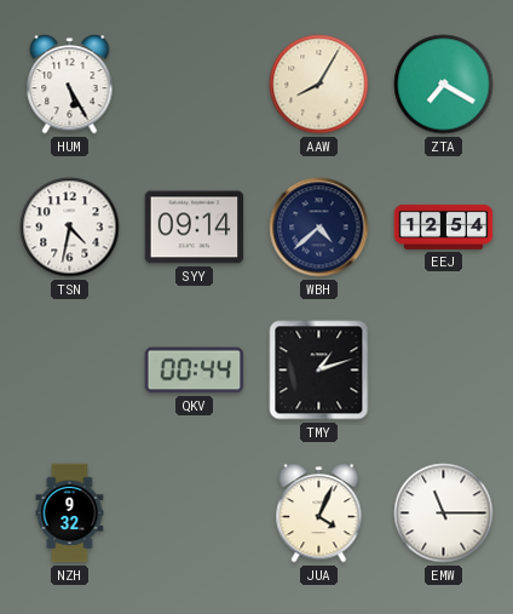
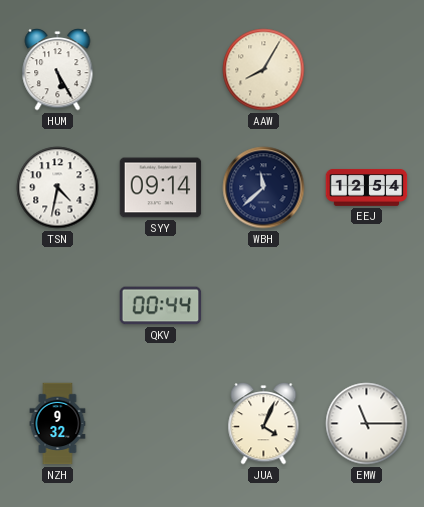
ZTA: 7:20 -> none (444, 85)
WBH: 4:38 -> 11:38 (264, 188)
TMY: 1:12 -> none (319, 371)
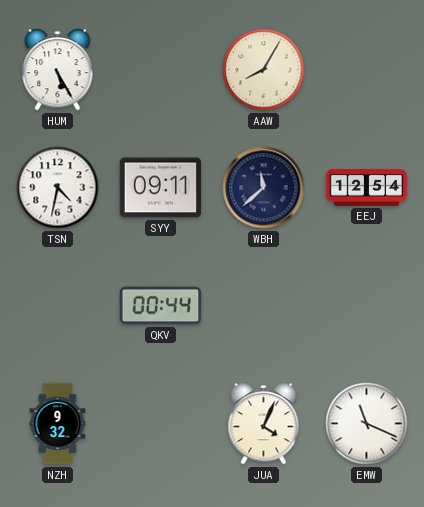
SYY: 09:14 -> 09:11 (161, 188)
EMW: 11:15 -> 11:19 (367, 424)
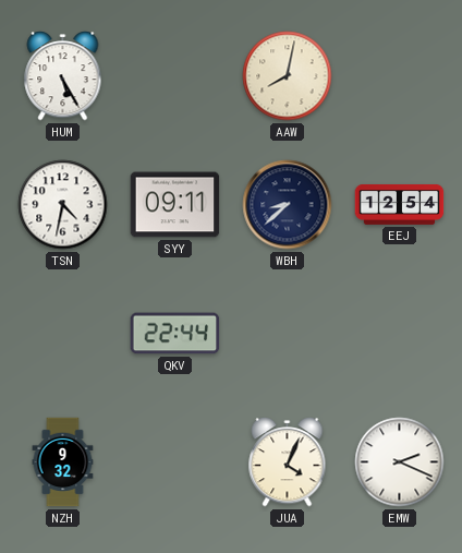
AAW: 8:05 -> 8:02 (288, 76)
WBH: 11:38 -> 8:38 (288, 205)
QKV: 00:44 -> 22:44 (175, 334)
EMW: 11:19 -> 2:19 (400, 462)
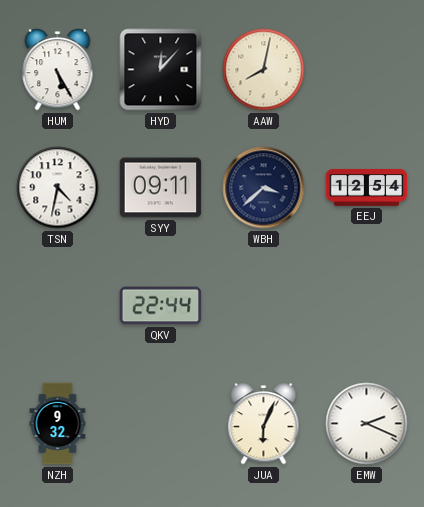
HYD: none -> 12:07 (161, 70)
WBH: 8:38 -> 3:38 (264, 188)
JUA: 4:04 -> 6:04 (264, 424)
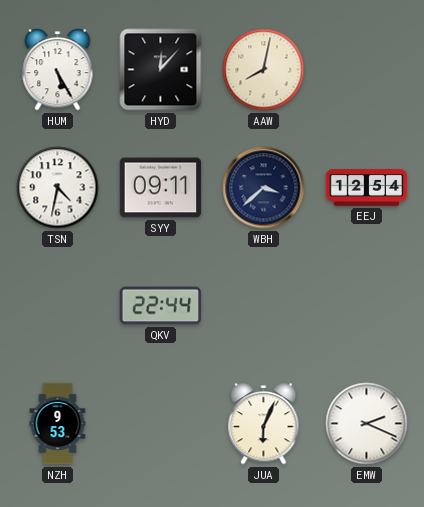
NZH: 9:32 -> 9:53 (58, 424)
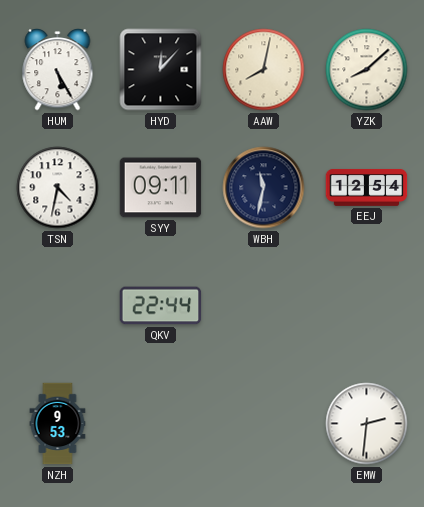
YZK: none -> 8:08 (367, 70)
WBH: 3:38 -> 11:32 (264, 188)
JUA: 6:04 -> none (264, 424)
EMW: 2:19 -> 2:31 (367, 424)
